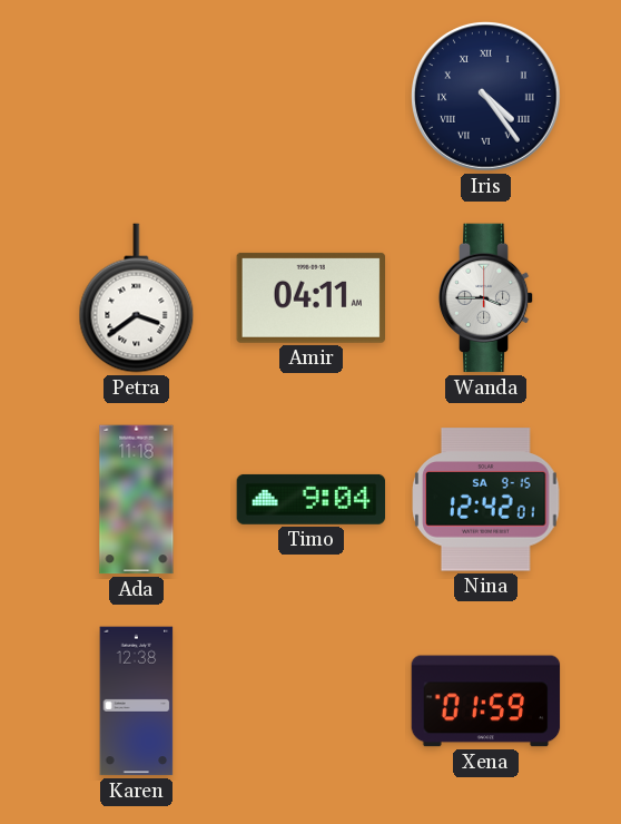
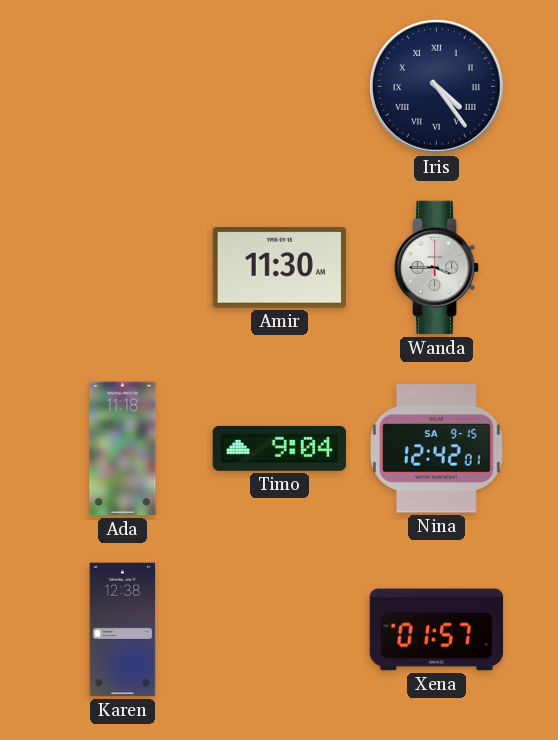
Petra: 3:39 -> none (137, 298)
Amir: 04:11 -> 11:30 (280, 267)
Xena: 01:59 -> 01:57 (437, 630)
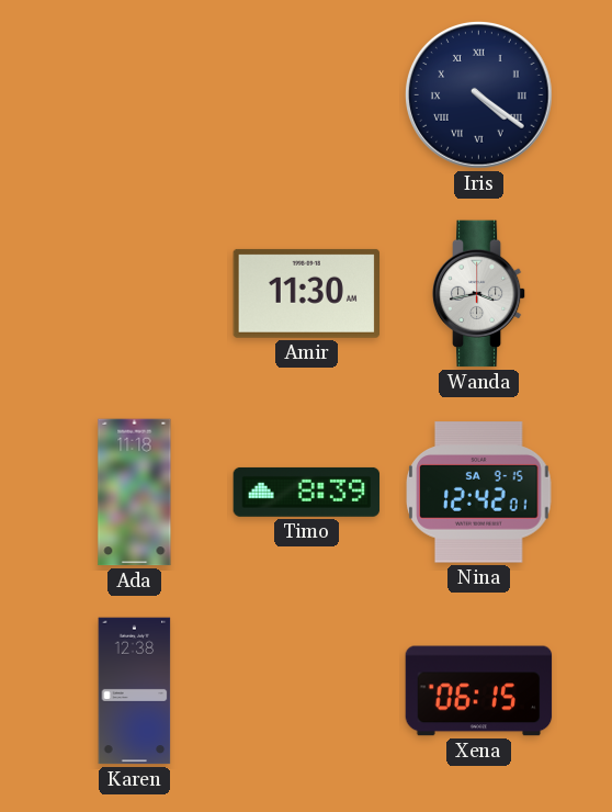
Iris: 4:24 -> 4:21 (479, 95)
Wanda: 3:45 -> 3:43 (479, 294)
Timo: 9:04 -> 8:39 (307, 492)
Xena: 01:57 -> 06:15 (479, 691)
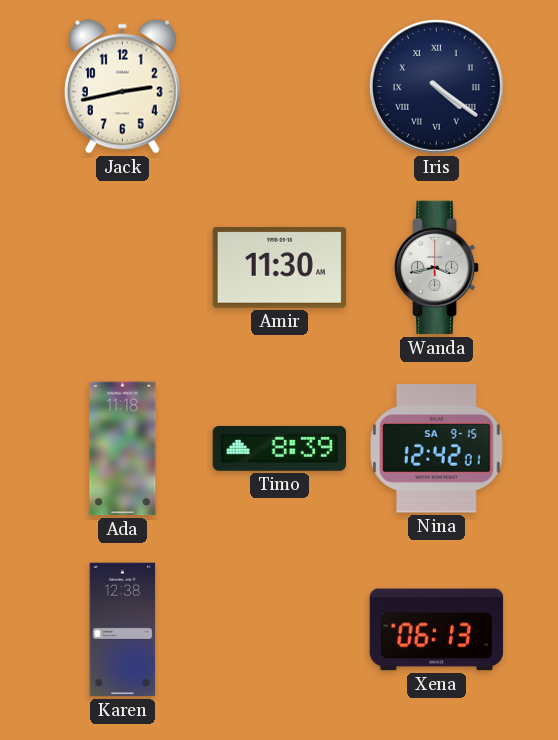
Jack: none -> 2:43 (122, 86)
Xena: 06:15 -> 06:13 (437, 630)
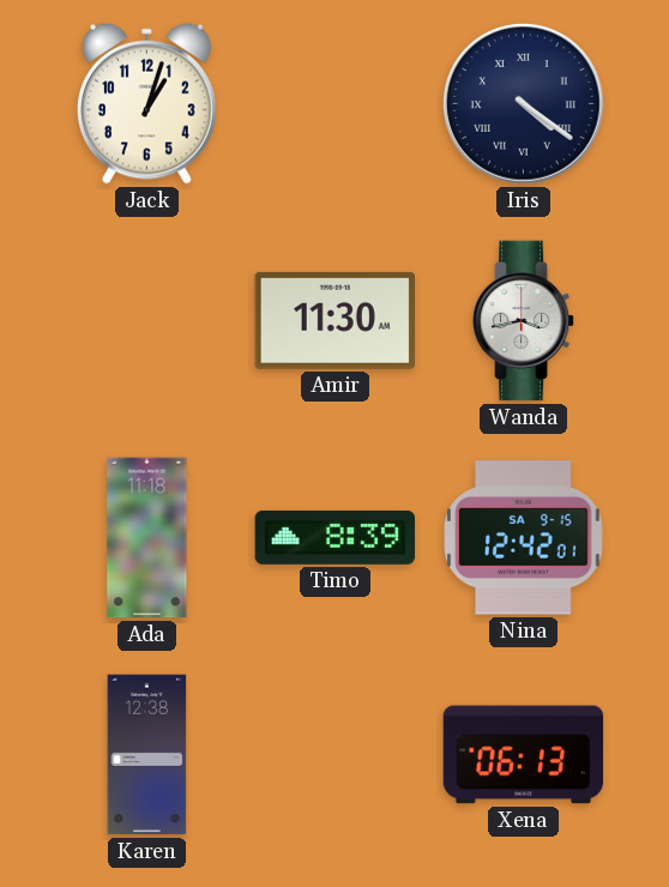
Jack: 2:43 -> 1:03 (146, 103)
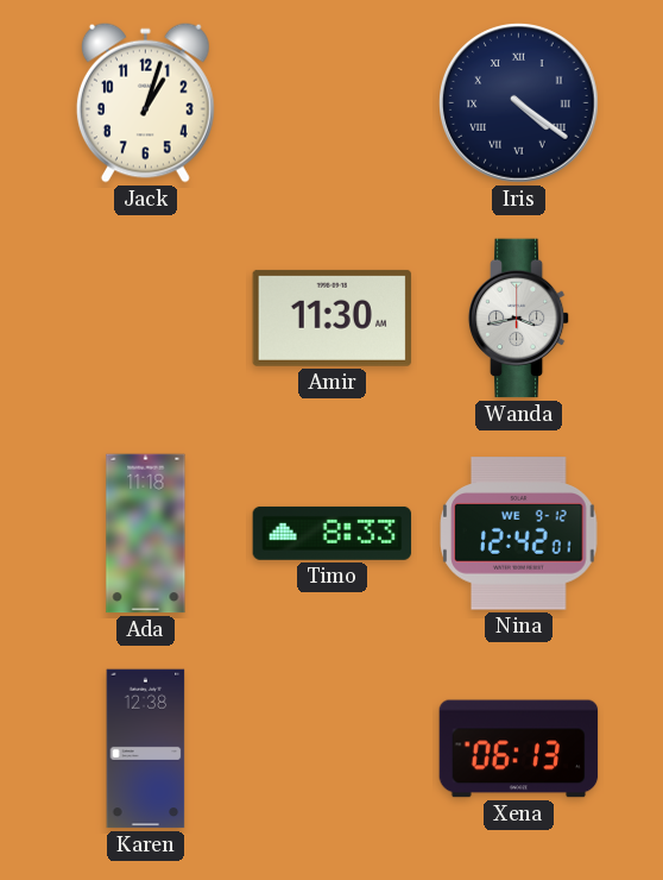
Timo: 8:39 -> 8:33 (333, 533)
Nina date: SA 9-15 -> WE 9-12 (519, 534)
